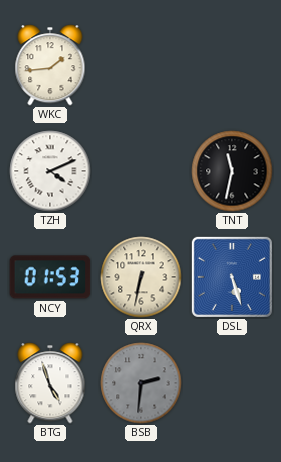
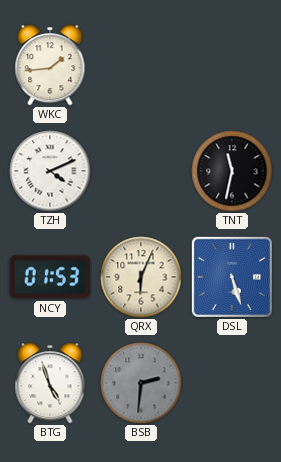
QRX: 6:32 -> 6:04 (141, 277)
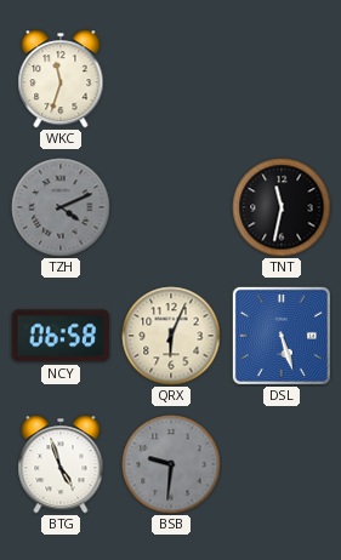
WKC: 1:44 -> 11:33 (61, 79)
TZH dial: white -> grey (61, 207)
NCY: 01:53 -> 06:58 (61, 336)
BSB: 2:31 -> 9:31 (171, 464)
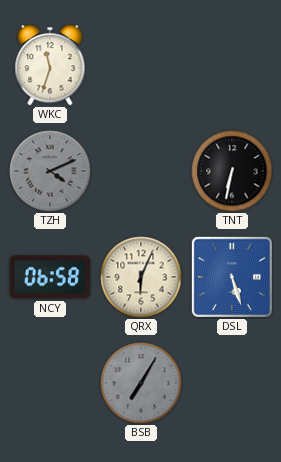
TNT: 11:32 -> 6:32 (232, 171)
BTG: 4:57 -> none (61, 464)
BSB: 9:31 -> 7:05 (141, 383)
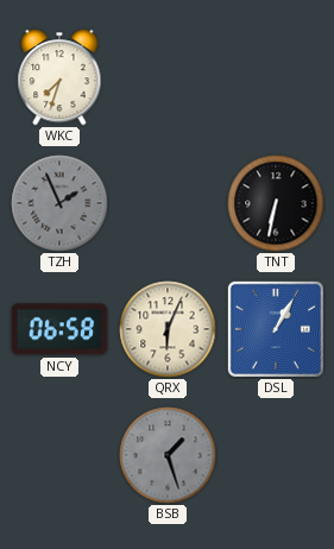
WKC: 11:33 -> 7:33 (59, 77)
TZH: 4:11 -> 1:56 (59, 203)
DSL: 5:27 -> 1:05 (276, 329)
BSB: 7:05 -> 1:27 (168, 455)
